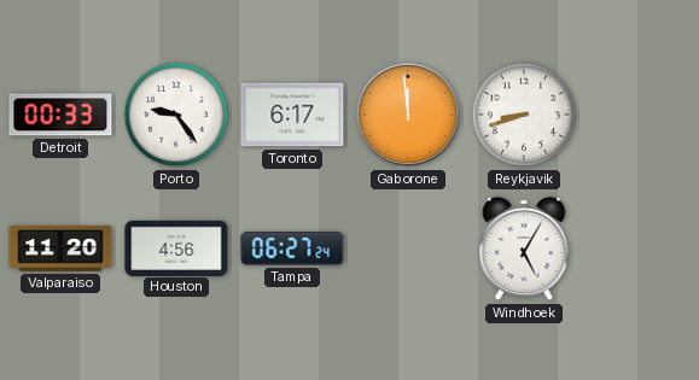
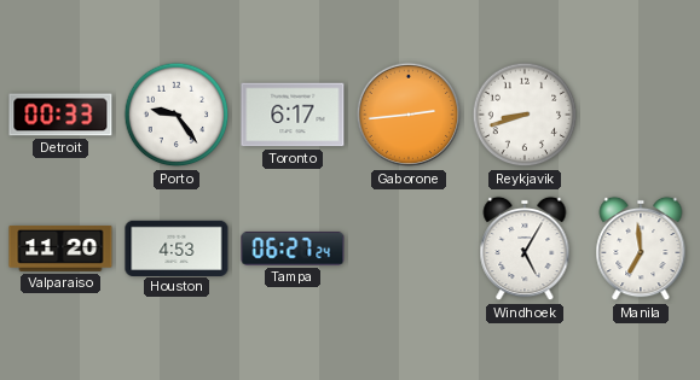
Gaborone: 11:59 -> 2:44 (409, 115)
Houston: 4:56 -> 4:53 (177, 247)
Manila: none -> 6:59 (641, 249)
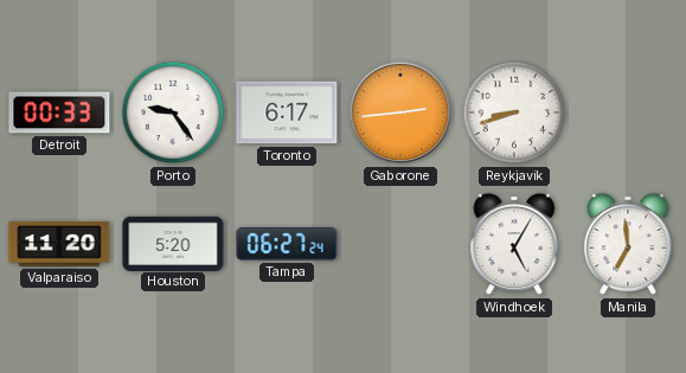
Houston: 4:53 -> 5:20 (173, 243)
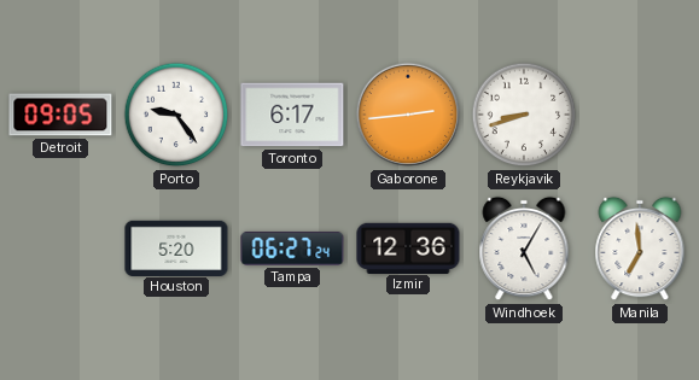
Detroit: 00:33 -> 09:05 (60, 115)
Valparaiso: 11:20 -> none (59, 244)
Izmir: none -> 12:36 (408, 247)
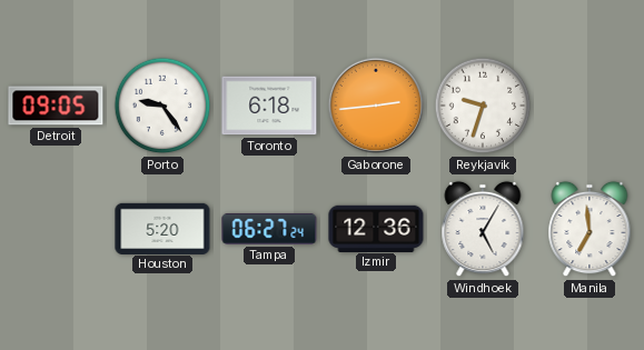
Toronto: 6:17 -> 6:18 (269, 106)
Reykjavik: 8:42 -> 9:33 (483, 106)
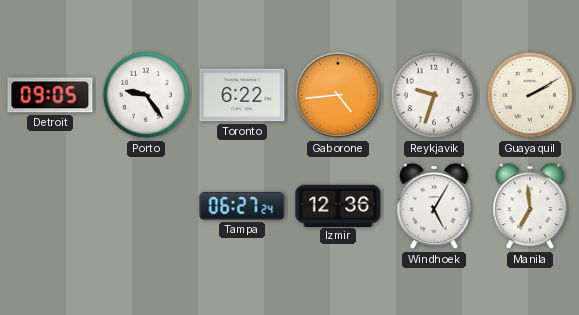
Toronto: 6:18 -> 6:22 (242, 95)
Gaborone: 2:44 -> 4:44 (338, 95)
Guayaquil: none -> 2:10 (530, 95)
Houston: 5:20 -> none (162, 228)
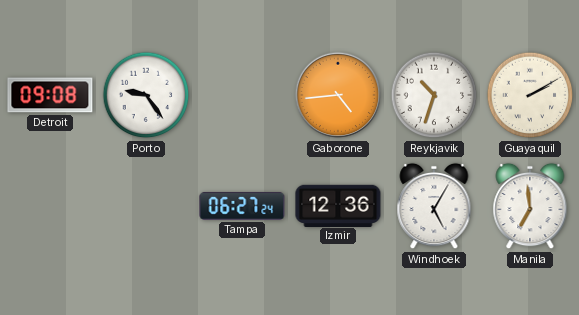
Detroit: 09:05 -> 09:08 (50, 95)
Toronto: 6:22 -> none (242, 95)
Reykjavik: 9:33 -> 10:33 (434, 95)
